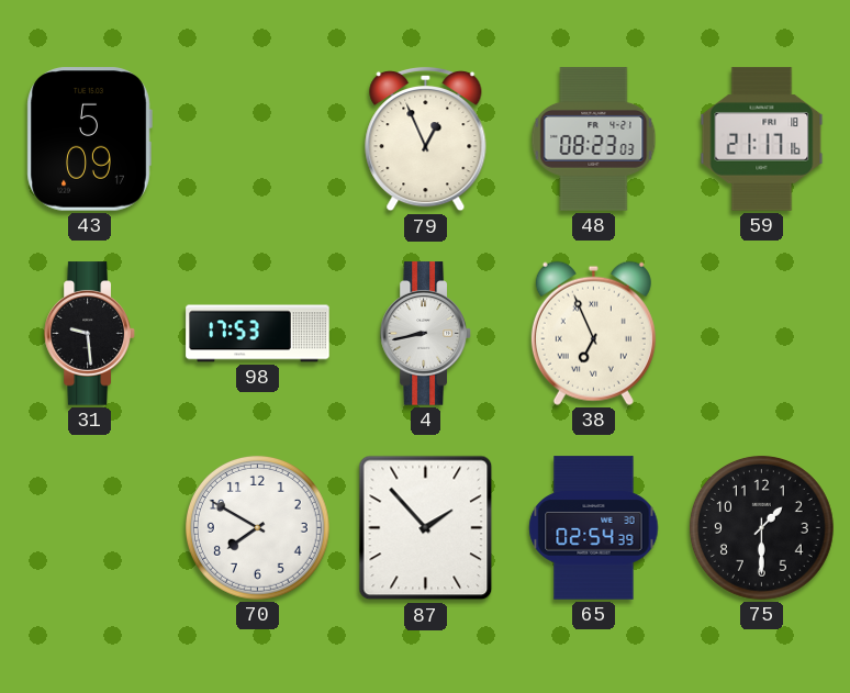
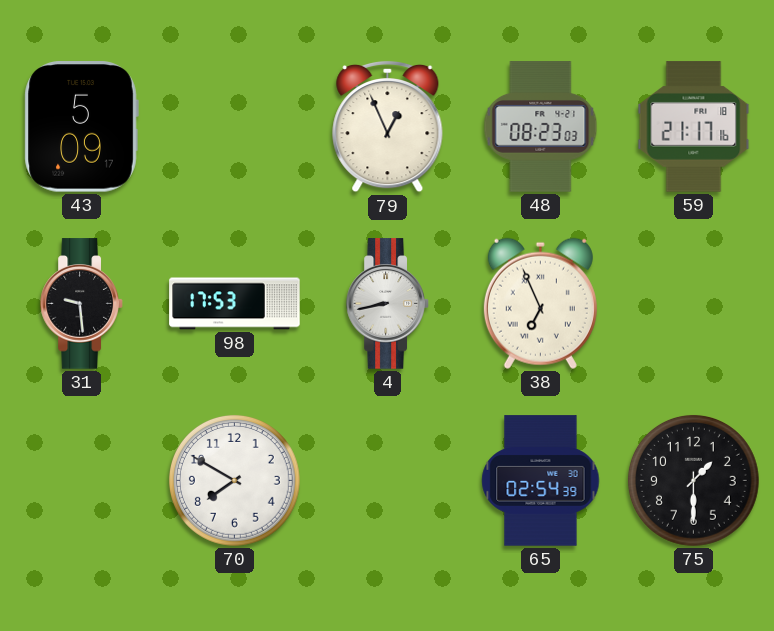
87: 1:53 -> none (426, 528)
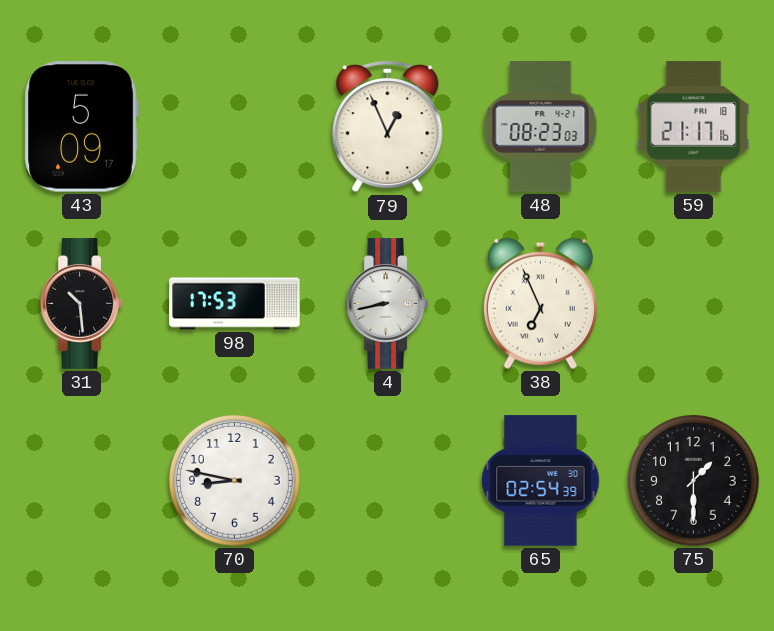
31: 9:29 -> 10:29 (82, 304)
70: 7:50 -> 8:47 (235, 481)
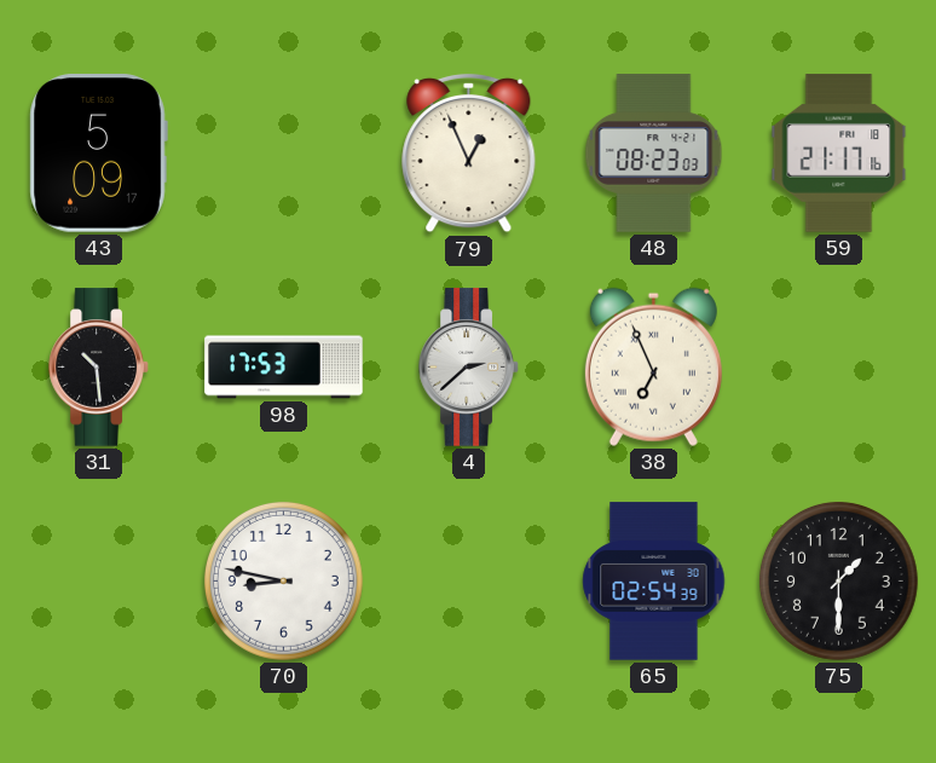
4: 8:43 -> 2:38 (469, 368)
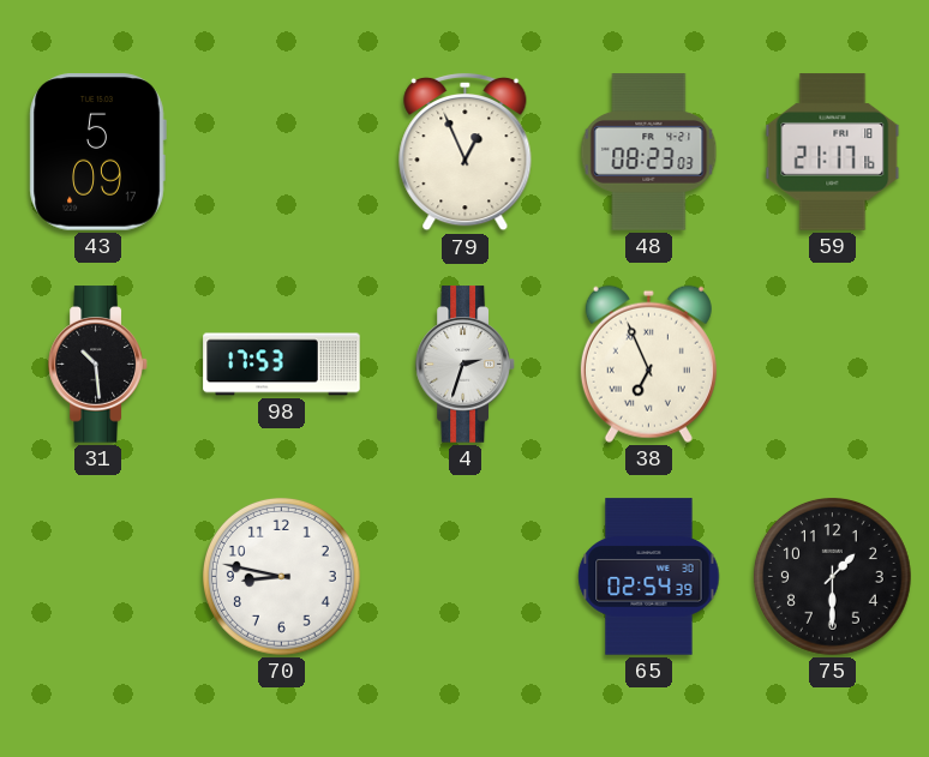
4: 2:38 -> 2:33 (466, 365)
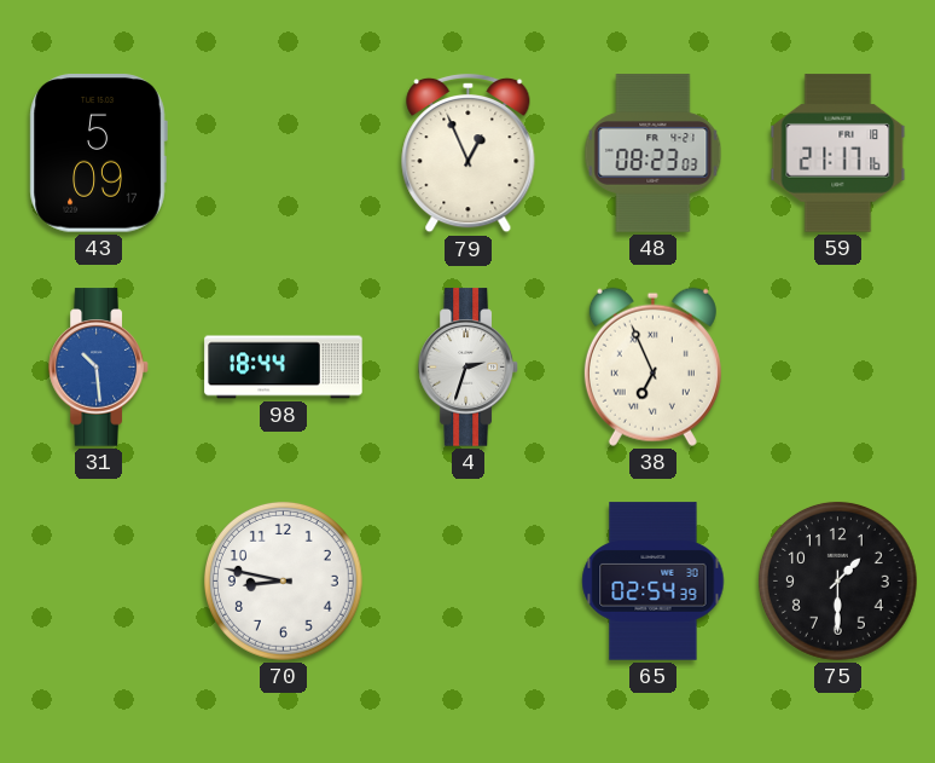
31 dial: black -> blue (99, 368)
98: 17:53 -> 18:44 (284, 368)
